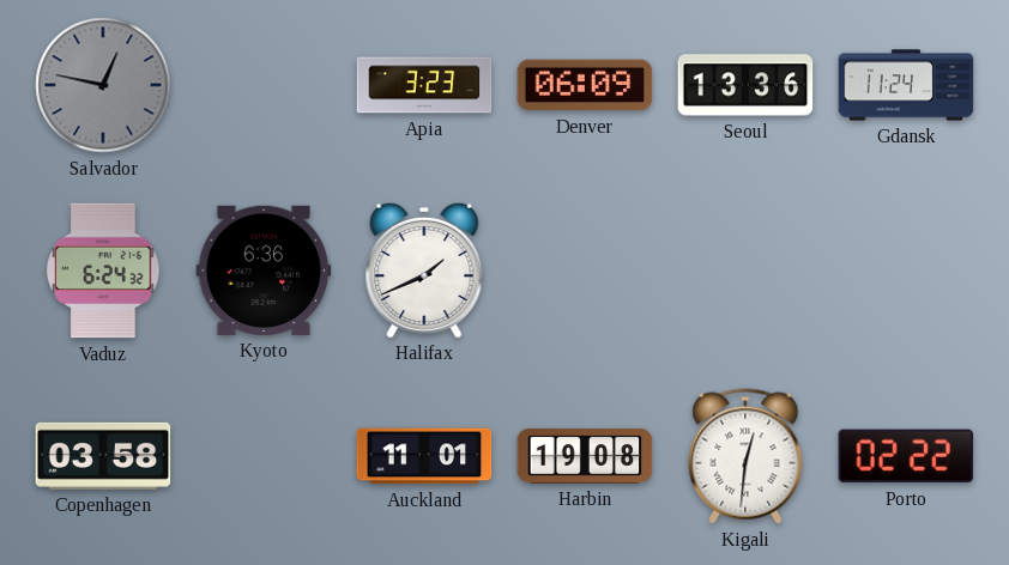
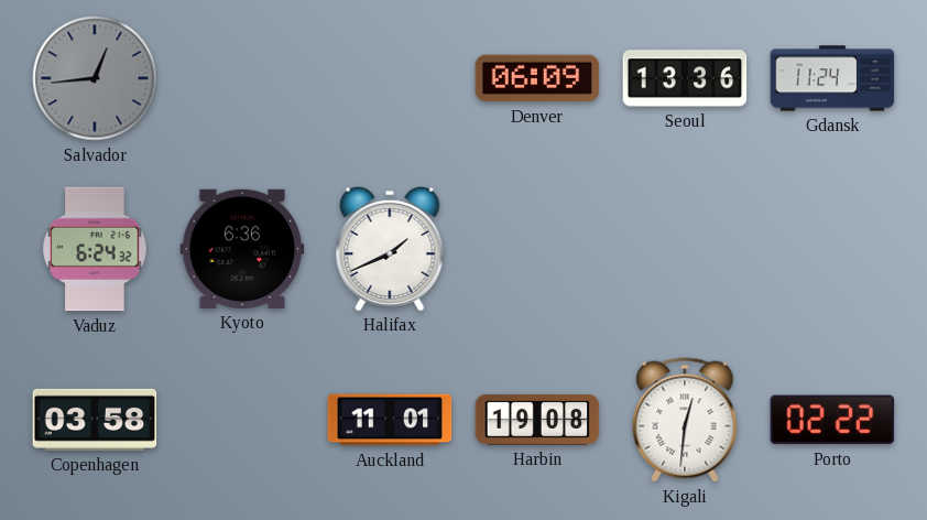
Salvador: 12:47 -> 12:44 (95, 78)
Apia: 3:23 -> none (424, 85)
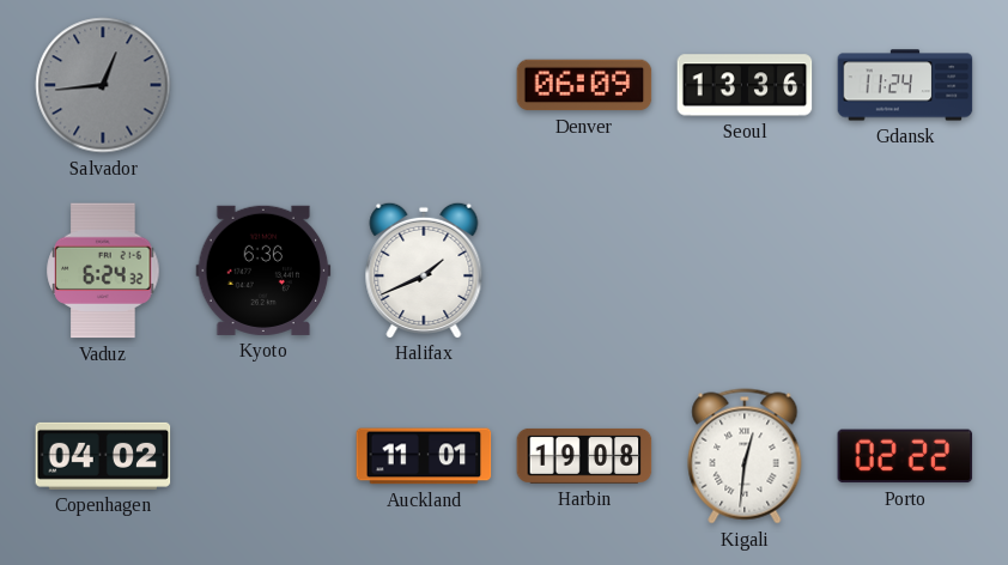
Copenhagen: 03:58 -> 04:02 (103, 456)
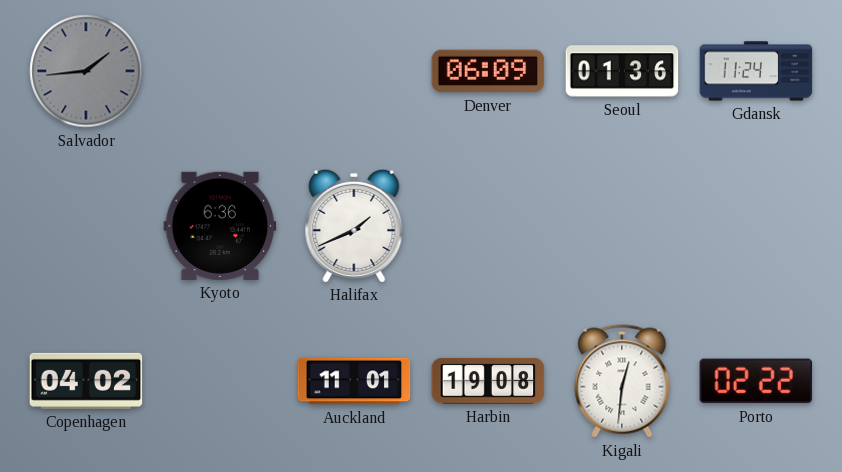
Salvador: 12:44 -> 1:44 (86, 71)
Seoul: 13:36 -> 01:36 (622, 71)
Vaduz: 6:24 -> none (103, 271)
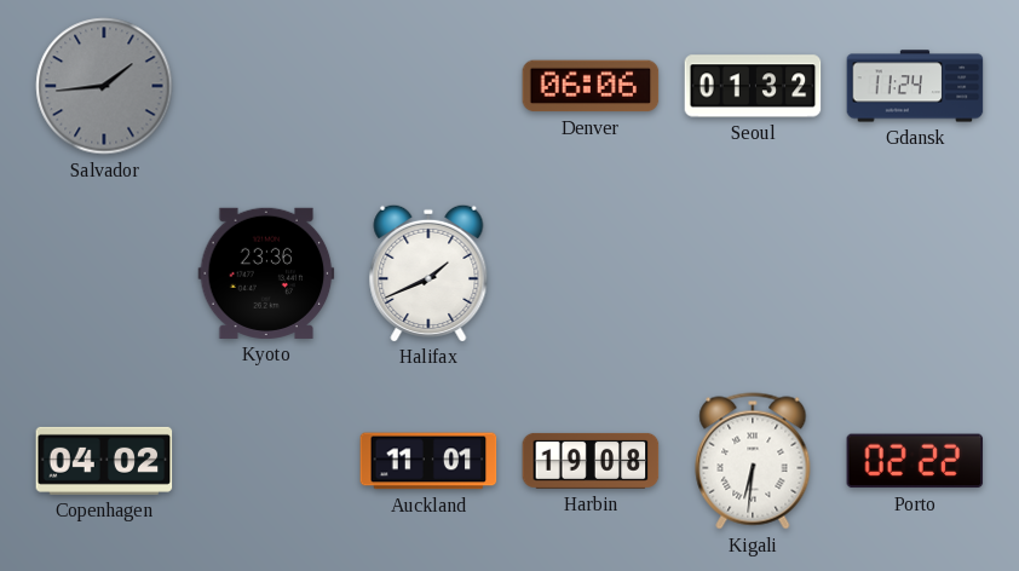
Denver: 06:09 -> 06:06 (591, 86)
Seoul: 01:36 -> 01:32 (753, 86)
Kyoto: 6:36 -> 23:36 (266, 273)
Kigali: 12:31 -> 6:31 (753, 461)
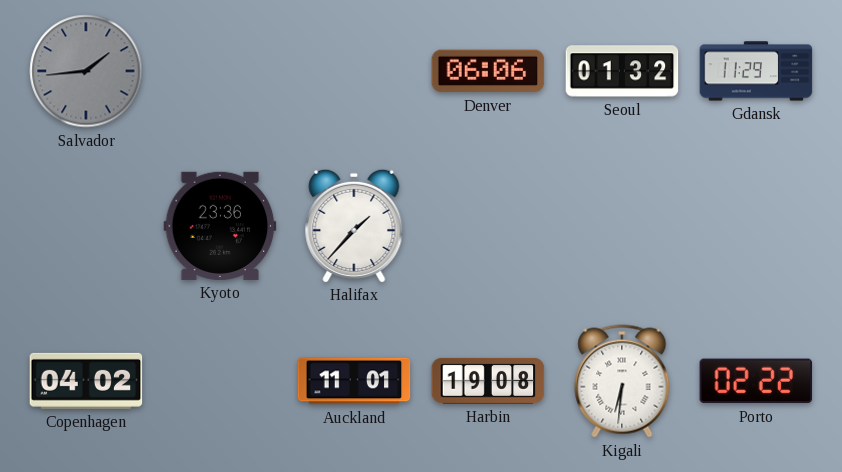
Gdansk: 11:24 -> 11:29 (756, 71)
Halifax: 1:41 -> 1:37 (354, 225)
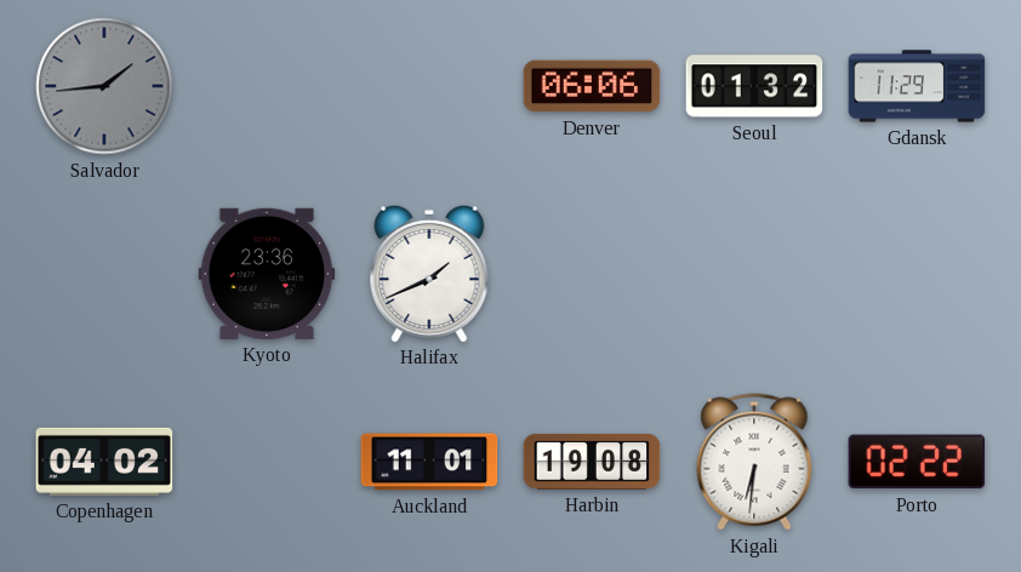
Halifax: 1:37 -> 1:41 (429, 273)
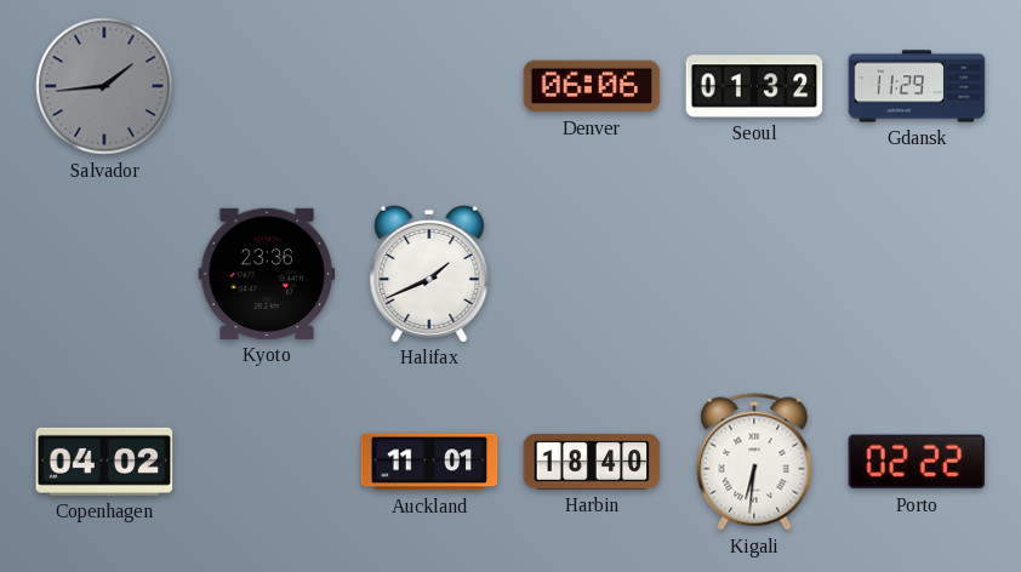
Harbin: 19:08 -> 18:40 (592, 462)
